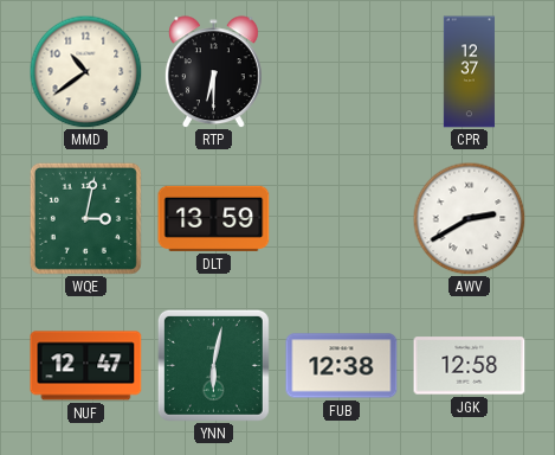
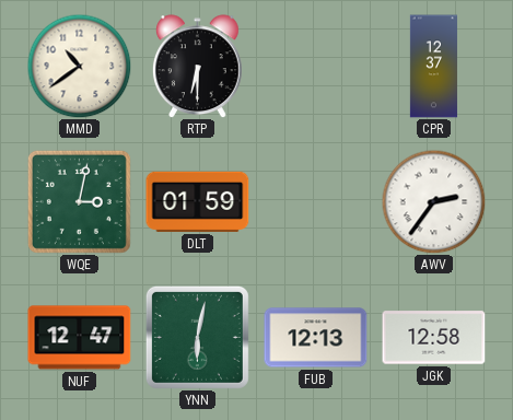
DLT: 13:59 -> 01:59 (198, 201)
AWV: 2:40 -> 2:36 (433, 201)
FUB: 12:38 -> 12:13 (316, 338)
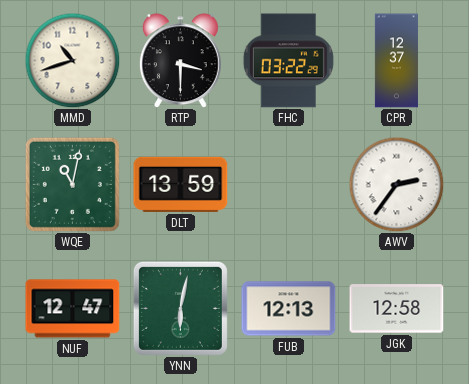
MMD: 10:39 -> 10:42 (72, 60)
RTP: 6:30 -> 3:30 (180, 61)
FHC: none -> 03:22 (288, 61)
WQE: 3:02 -> 11:02 (72, 184)
DLT: 01:59 -> 13:59 (181, 184)
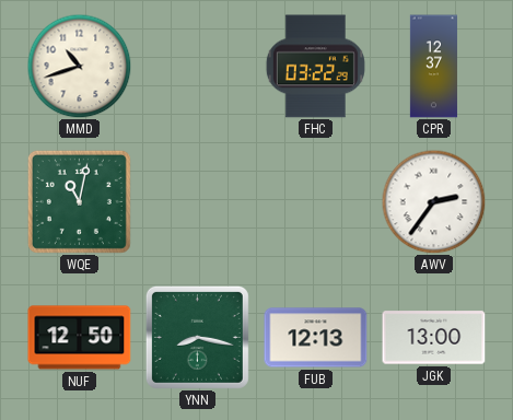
RTP: 3:30 -> none (180, 61)
DLT: 13:59 -> none (181, 184)
NUF: 12:47 -> 12:50 (80, 338)
YNN: 6:02 -> 8:17 (197, 337)
JGK: 12:58 -> 13:00 (434, 338)
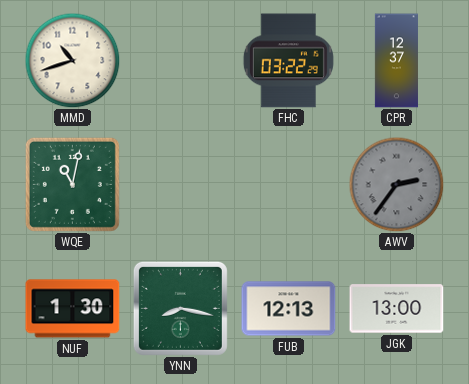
AWV dial: white -> grey (396, 184)
NUF: 12:50 -> 1:30 (73, 309)
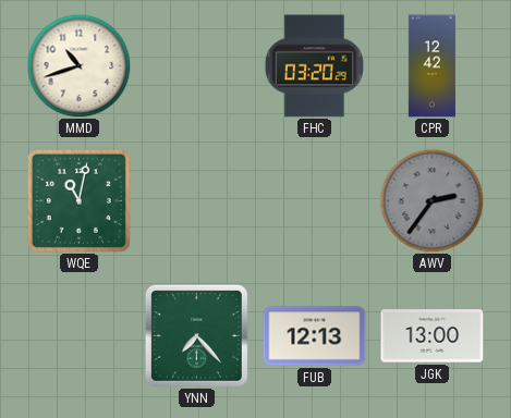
FHC: 03:22 -> 03:20 (314, 66)
CPR: 12:37 -> 12:42 (431, 66)
NUF: 1:30 -> none (73, 309)
YNN: 8:17 -> 7:23 (196, 335)
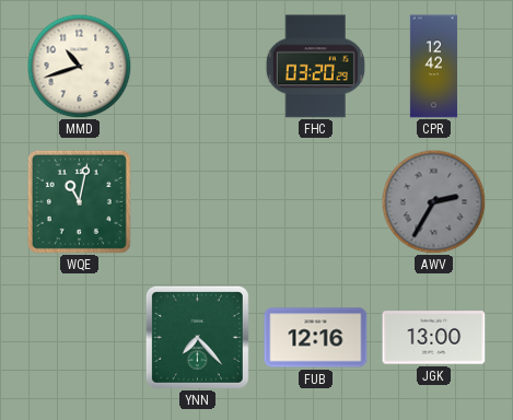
AWV: 2:36 -> 2:35 (433, 201)
FUB: 12:13 -> 12:16 (316, 338)
